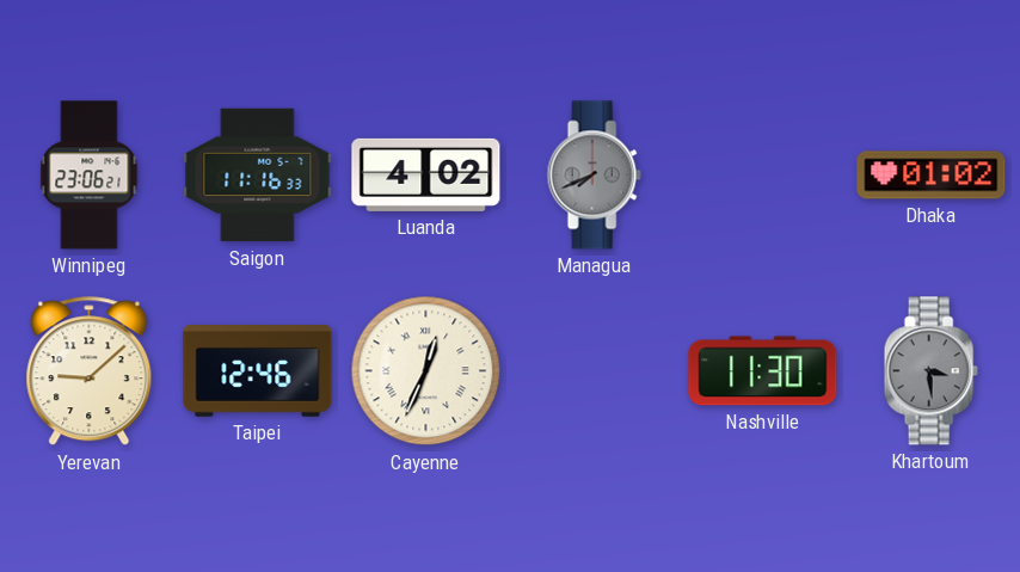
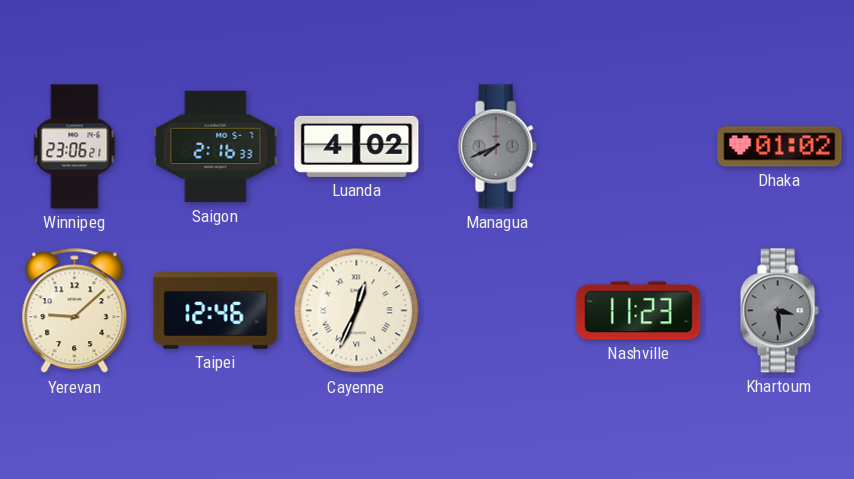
Saigon: 11:16 -> 2:16 (216, 147)
Nashville: 11:30 -> 11:23 (639, 311)
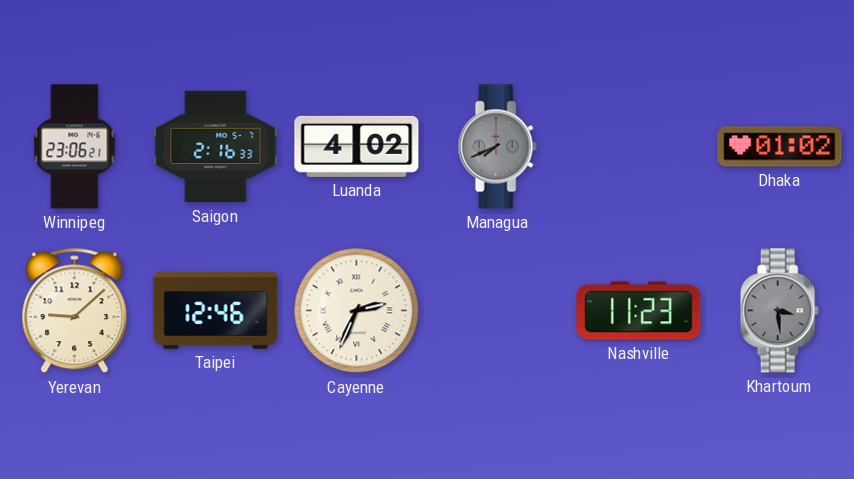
Cayenne: 12:34 -> 2:34 (357, 311)
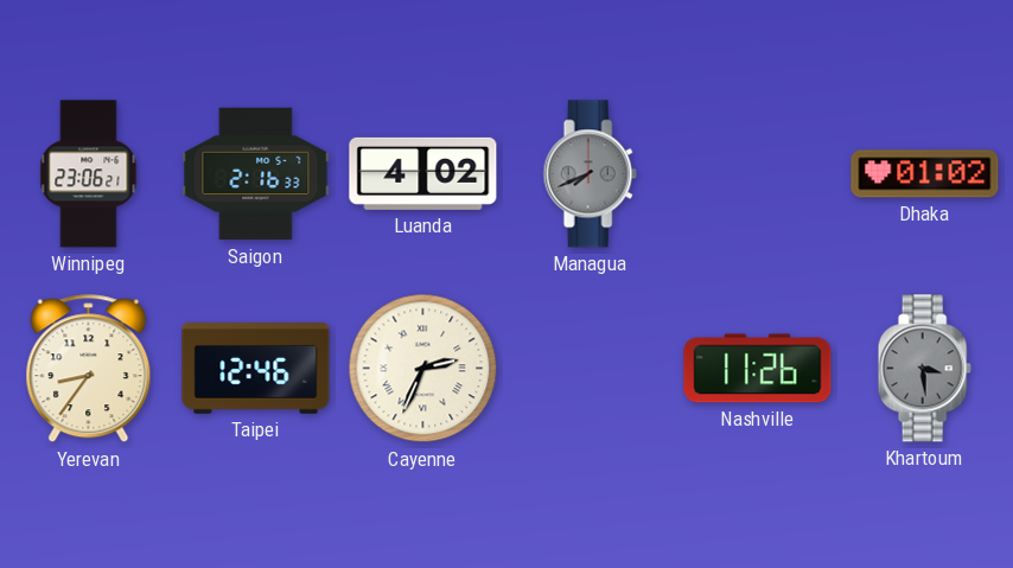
Yerevan: 9:08 -> 8:36 (89, 369)
Nashville: 11:23 -> 11:26 (758, 369)
